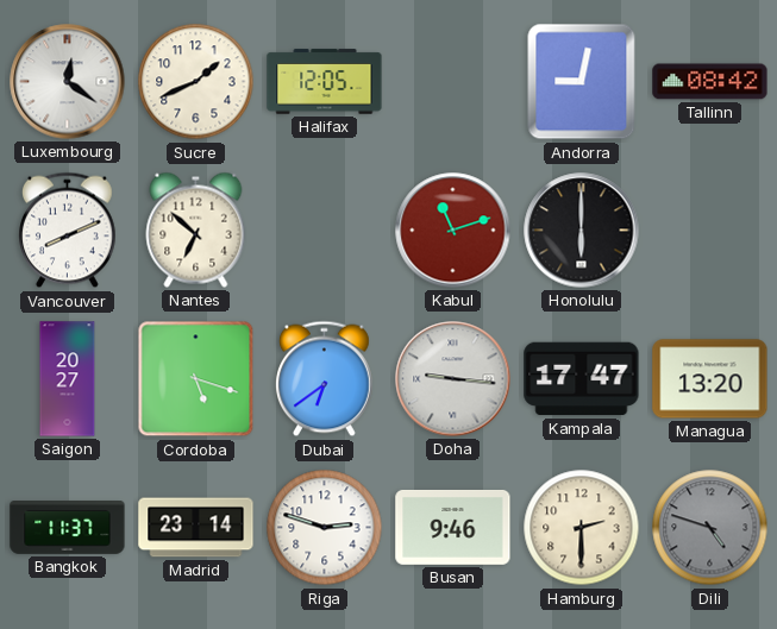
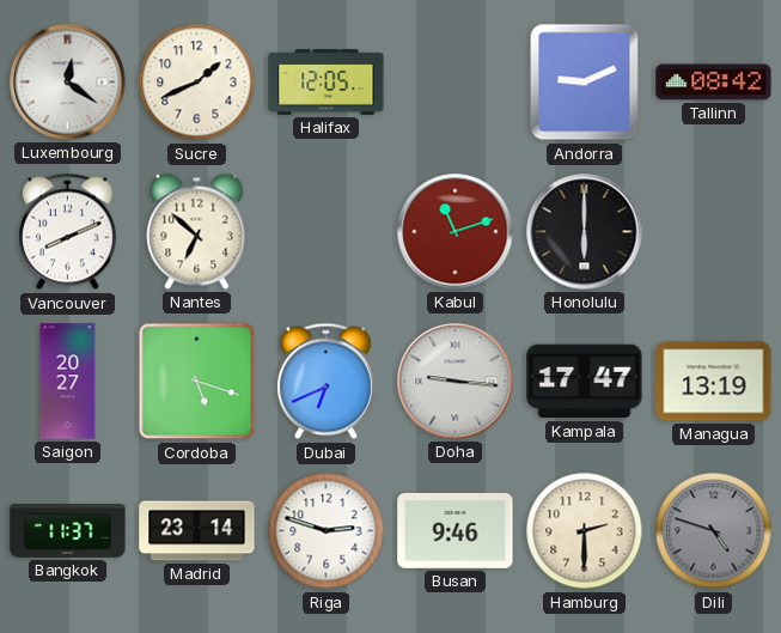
Andorra: 9:02 -> 9:11 (585, 83)
Dubai: 6:39 -> 6:41 (327, 382)
Managua: 13:20 -> 13:19 (714, 382)
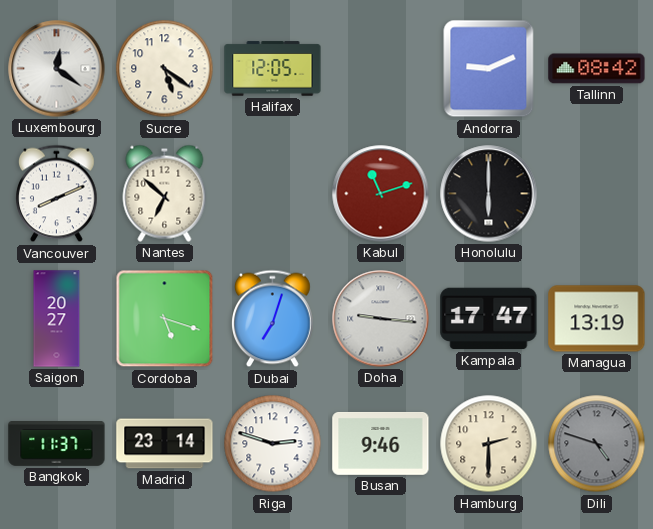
Sucre: 1:41 -> 5:21 (165, 69)
Dubai: 6:41 -> 7:03 (273, 319)
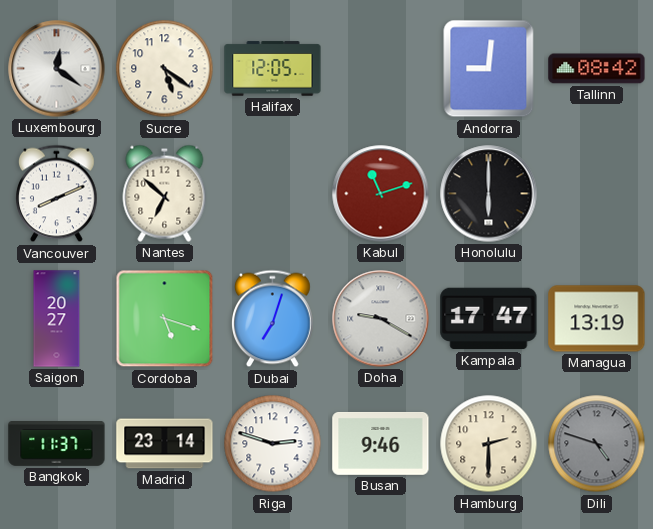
Andorra: 9:11 -> 9:01 (489, 69)
Doha: 9:16 -> 9:20 (381, 319)
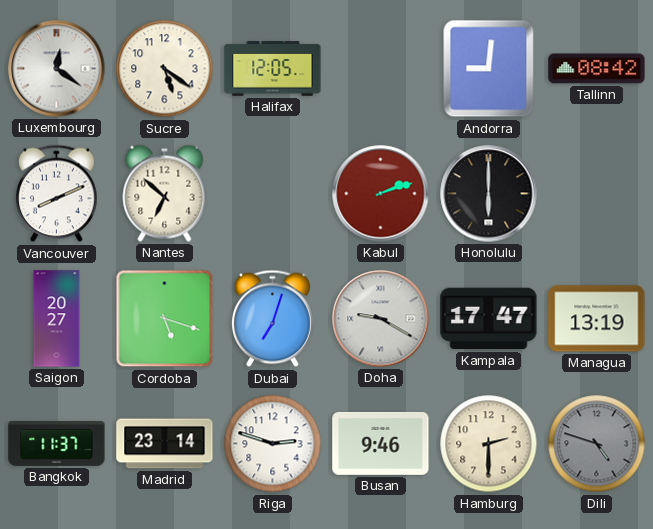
Kabul: 11:12 -> 2:12 (381, 194)
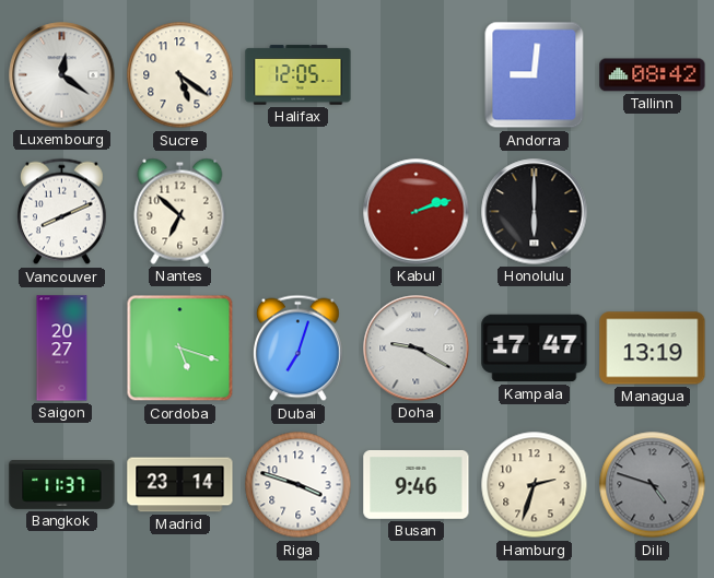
Riga: 2:48 -> 3:48 (299, 485)
Hamburg: 2:30 -> 2:33 (535, 485)
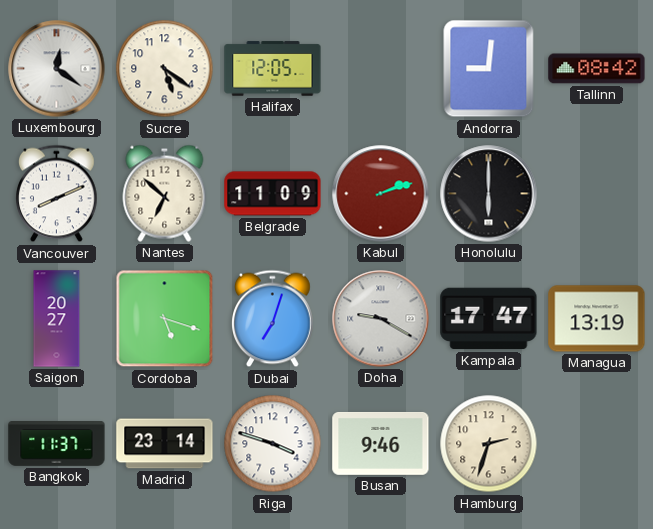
Belgrade: none -> 11:09 (273, 194)
Dili: 4:48 -> none (653, 485)
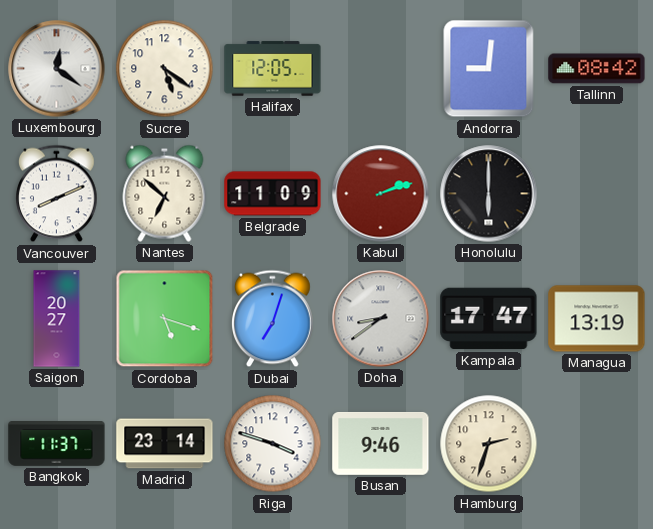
Doha: 9:20 -> 8:39 (381, 319)
